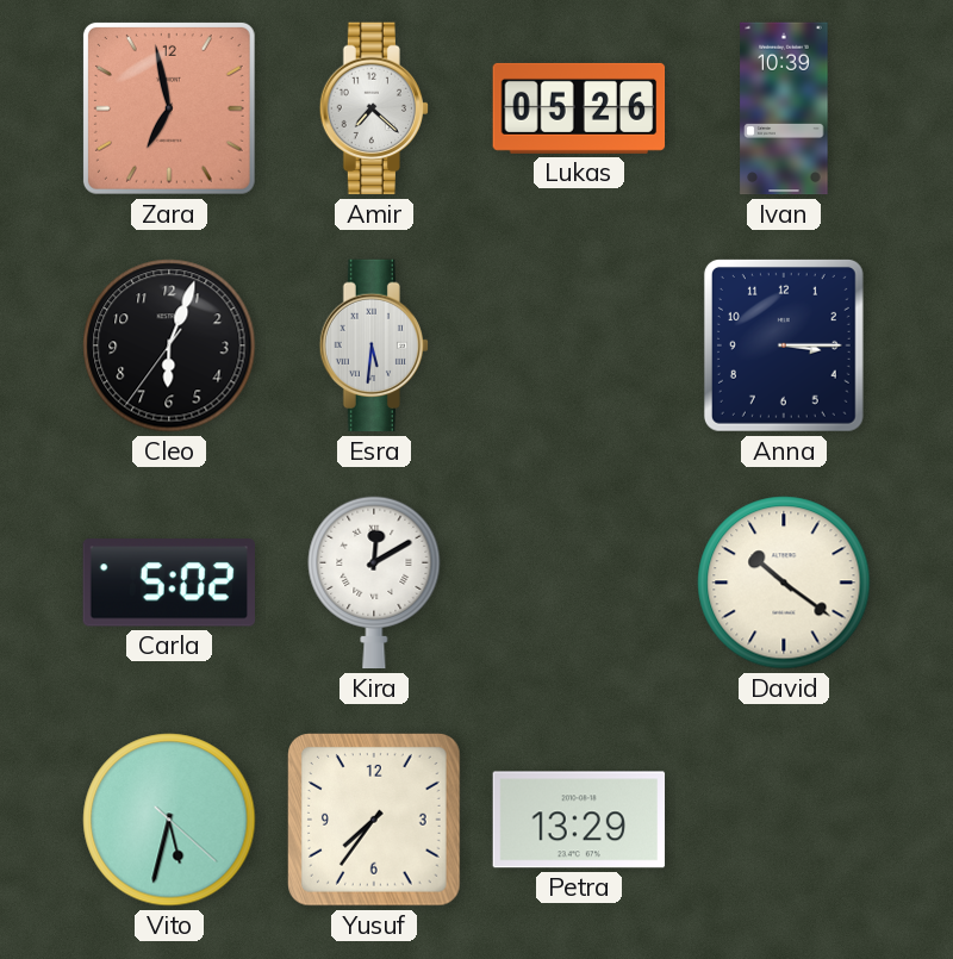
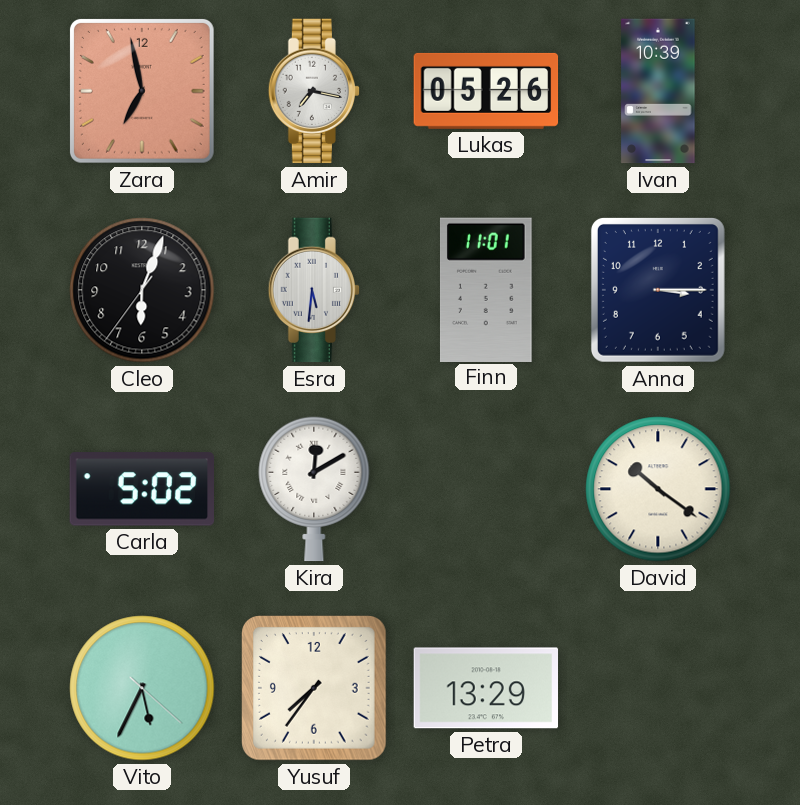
Amir: 7:22 -> 7:17 (313, 91)
Finn: none -> 11:01 (486, 289)
Vito: 5:32 -> 5:34 (142, 688)
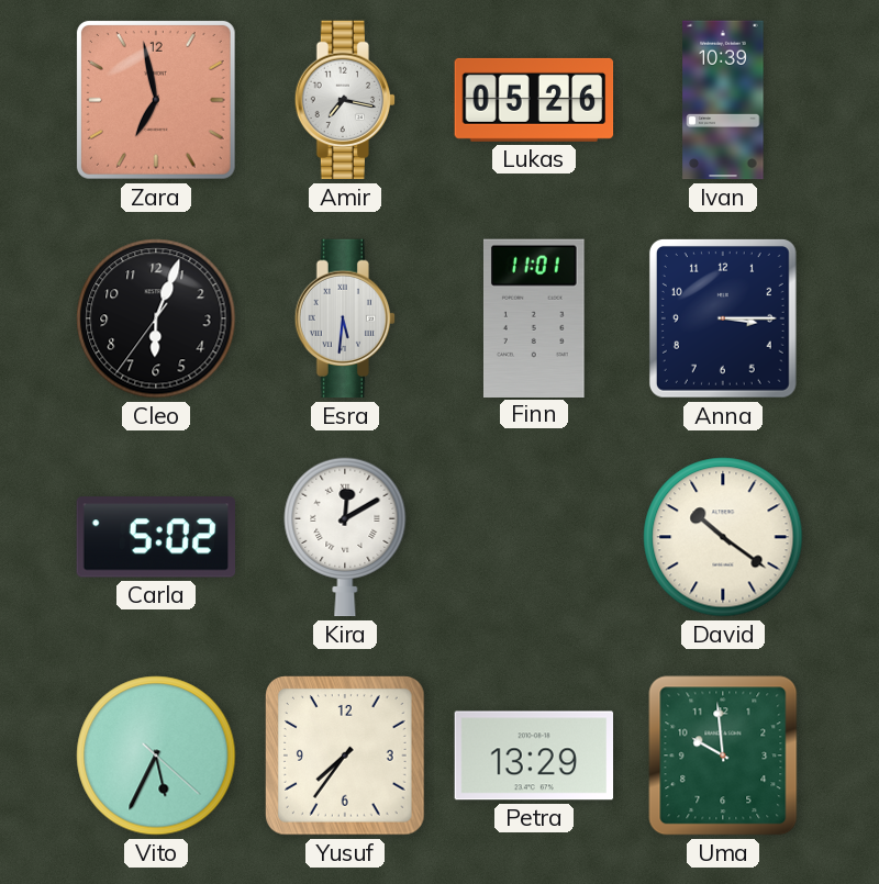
Uma: none -> 9:59 (723, 756)
